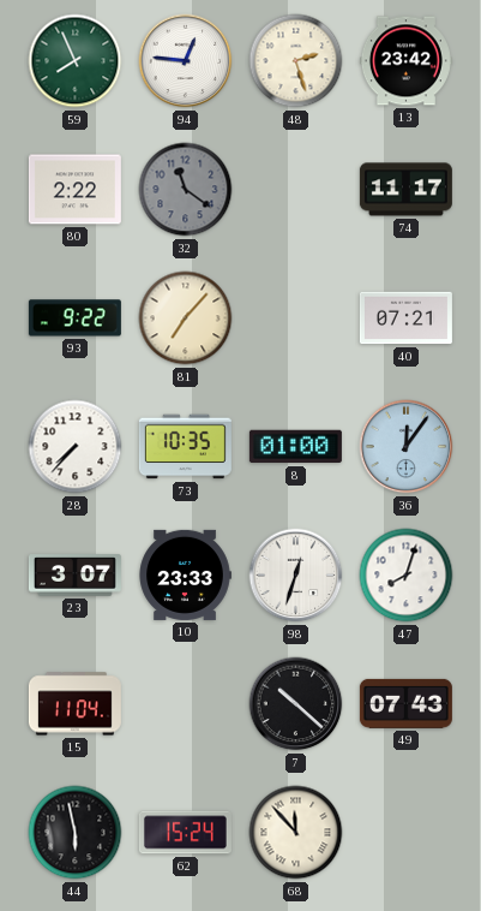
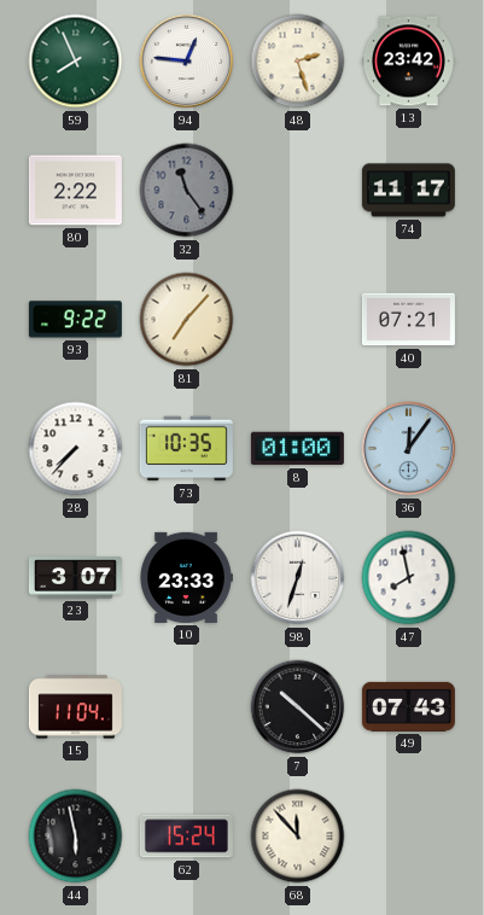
32: 11:21 -> 11:24 (187, 191)
47: 8:03 -> 7:58 (409, 578)
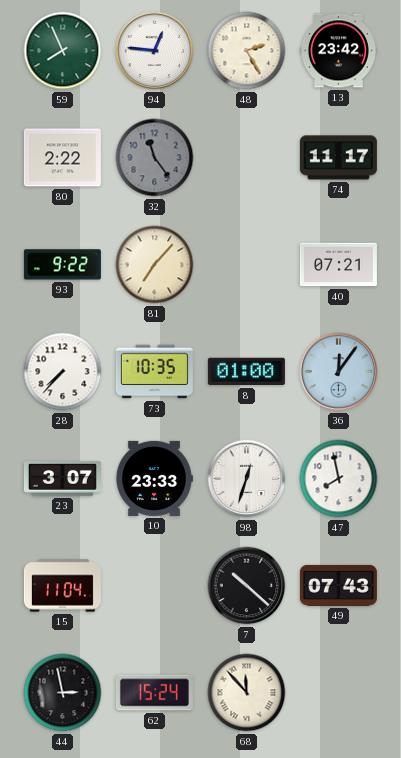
48: 2:27 -> 2:25 (247, 51)
44: 5:58 -> 2:58 (63, 693)
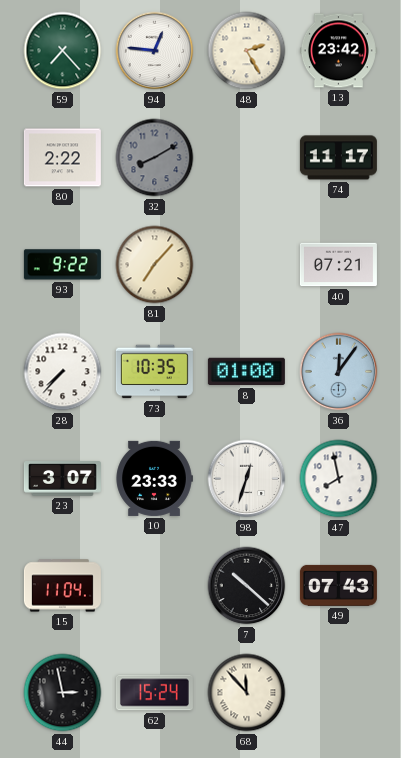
59: 7:56 -> 7:23 (63, 51)
32: 11:24 -> 8:10 (155, 158)
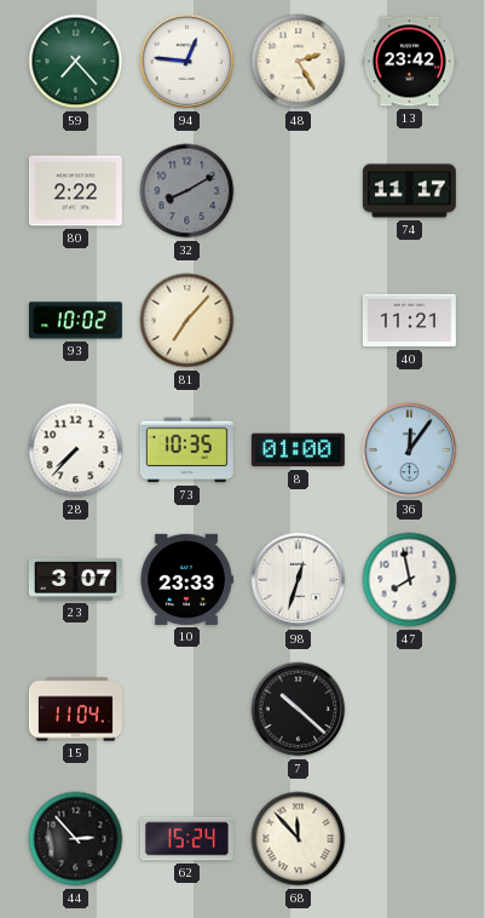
93: 9:22 -> 10:02 (75, 321)
40: 07:21 -> 11:21 (409, 321)
49: 07:43 -> none (338, 585)
44: 2:58 -> 2:53 (76, 839)
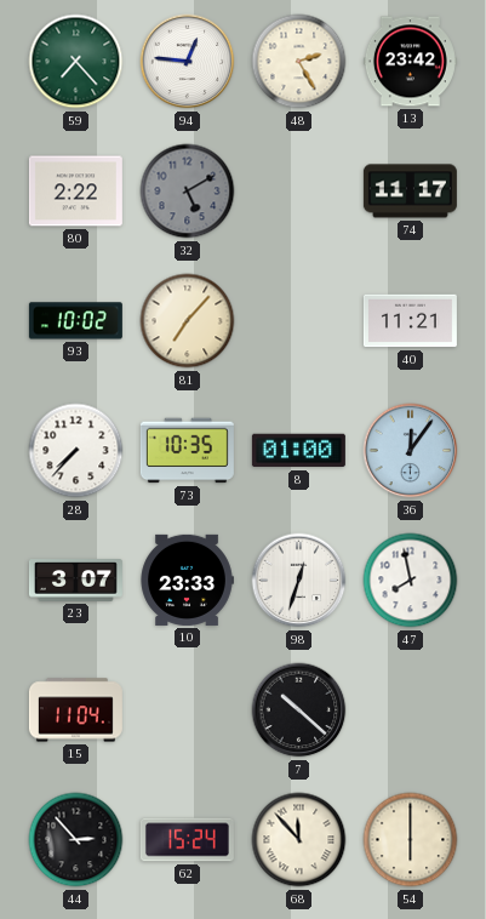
32: 8:10 -> 5:10 (188, 192)
54: none -> 6:00 (411, 840)
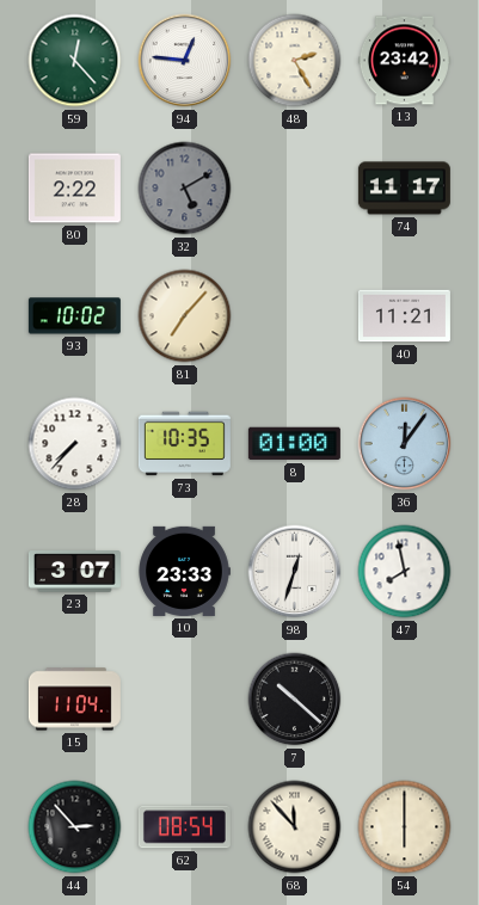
59: 7:23 -> 12:23 (75, 61)
62: 15:24 -> 08:54 (184, 827)
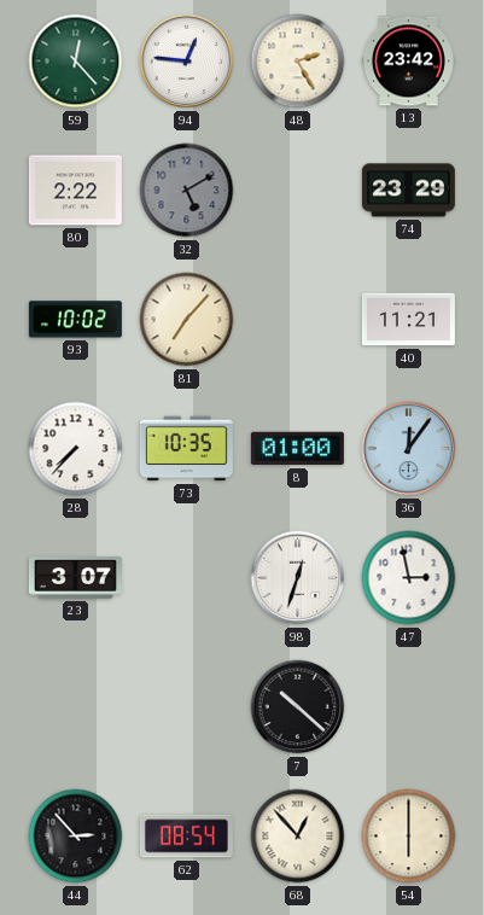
74: 11:17 -> 23:29 (408, 191)
10: 23:33 -> none (184, 571)
47: 7:58 -> 2:58 (409, 578)
15: 11:04 -> none (74, 700)
68: 11:53 -> 12:53 (298, 837)
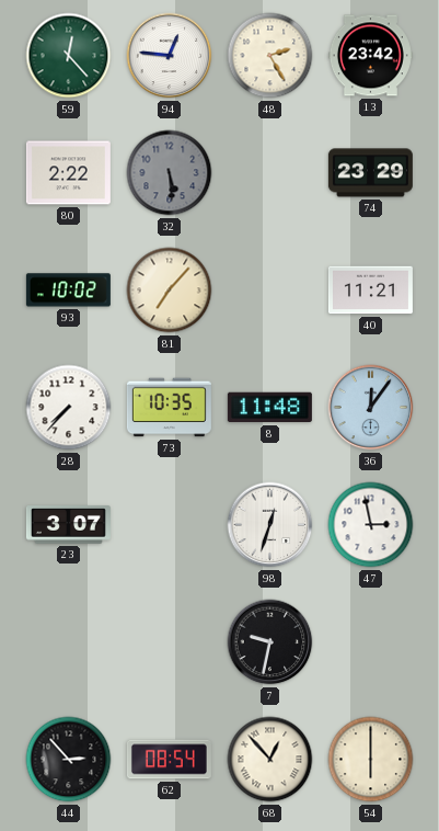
32: 5:10 -> 5:29 (170, 173)
8: 01:00 -> 11:48 (269, 408)
7: 10:22 -> 9:32 (270, 642)
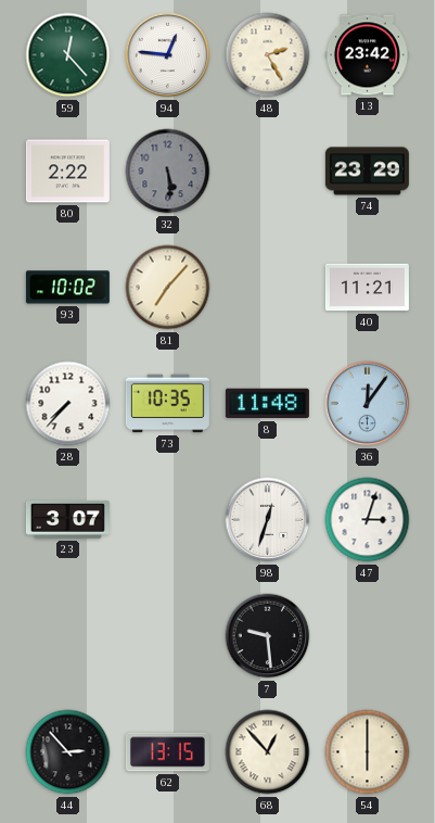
47: 2:58 -> 3:03 (368, 520)
7: 9:32 -> 9:29 (268, 636)
62: 08:54 -> 13:15 (167, 752)
